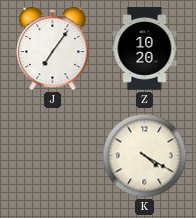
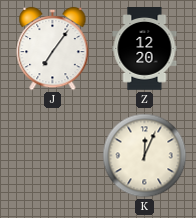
Z: 10:20 -> 12:20 (145, 49)
K: 4:20 -> 12:04 (145, 156)
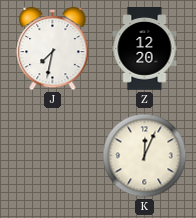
J: 7:06 -> 7:32 (53, 49)
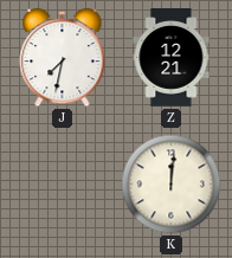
Z: 12:20 -> 12:21 (172, 58)
K: 12:04 -> 12:01 (172, 185)
